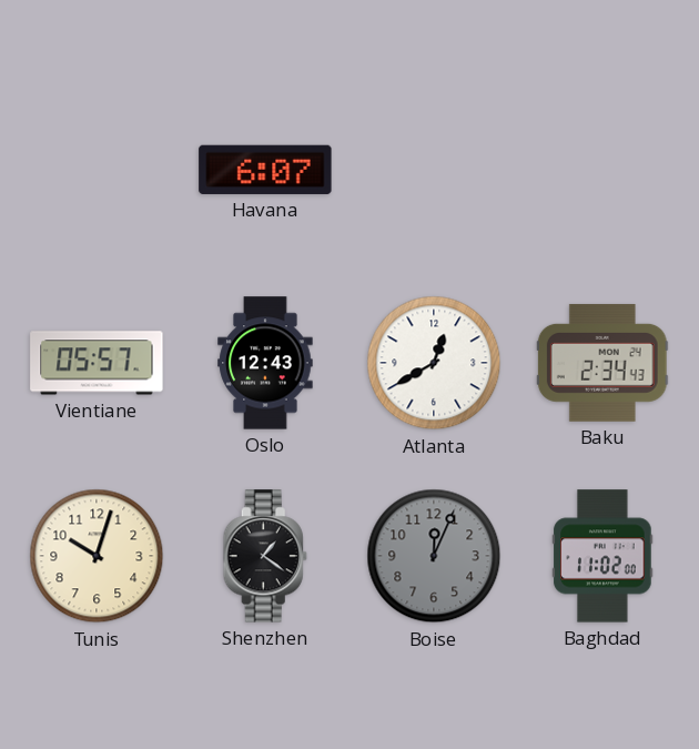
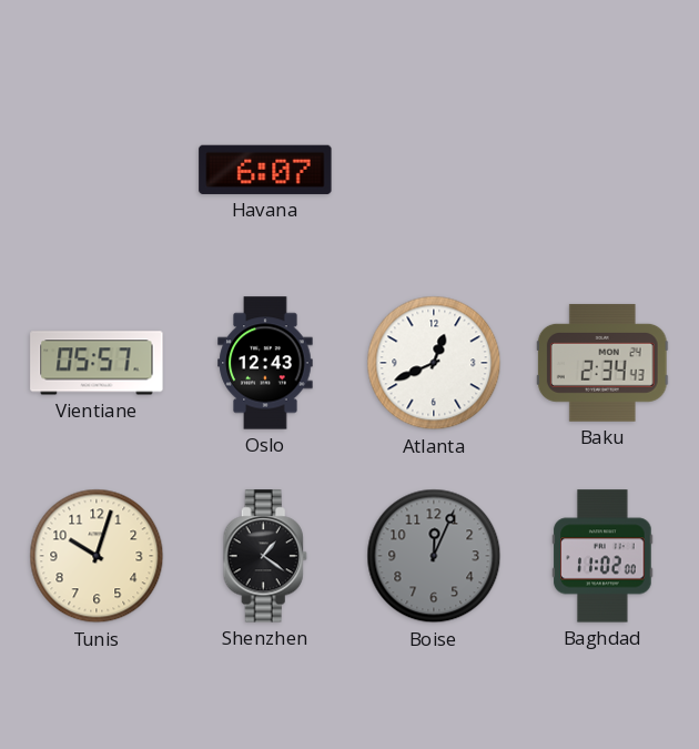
Atlanta: 12:40 -> 12:41 (434, 363)
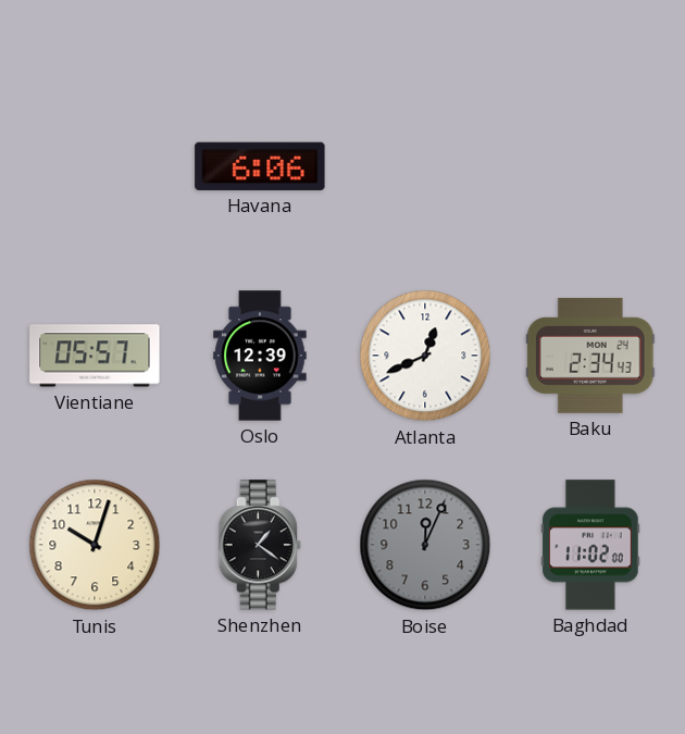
Havana: 6:07 -> 6:06 (260, 166)
Oslo: 12:43 -> 12:39 (260, 356)
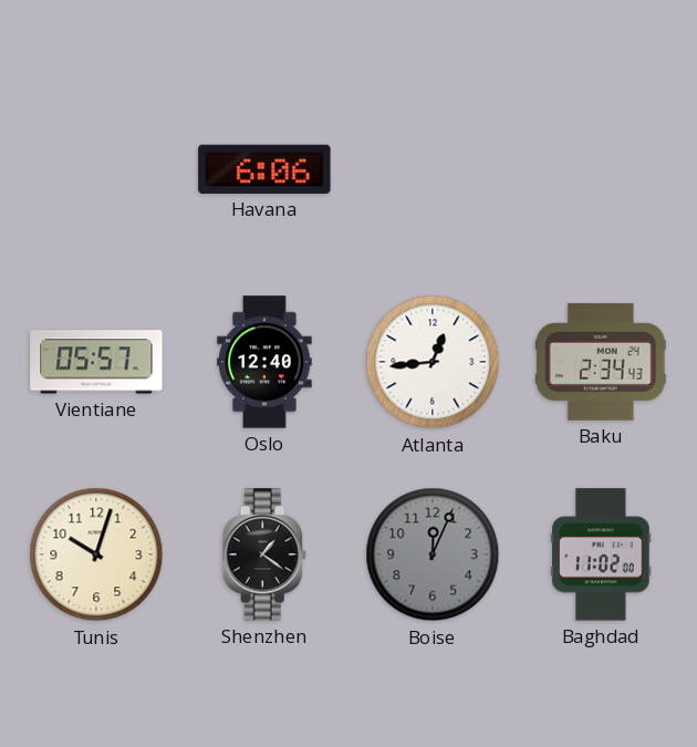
Oslo: 12:39 -> 12:40 (264, 362)
Atlanta: 12:41 -> 12:44 (433, 362)
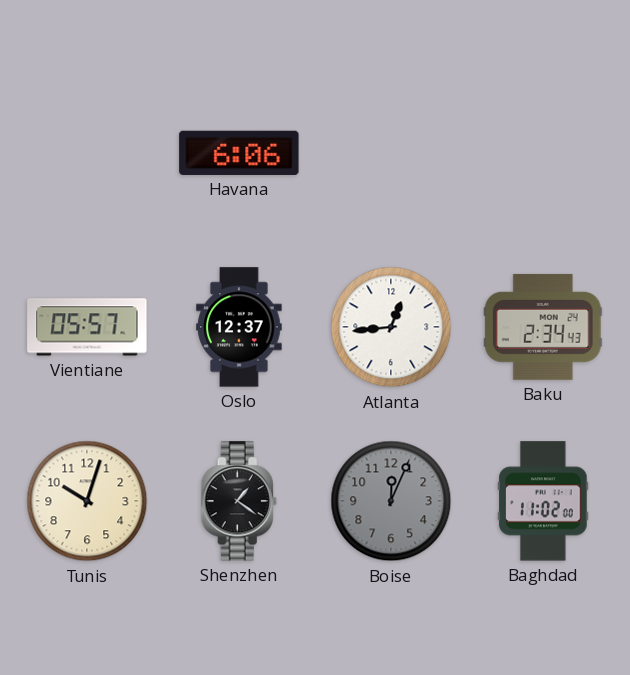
Oslo: 12:40 -> 12:37 (239, 327)
